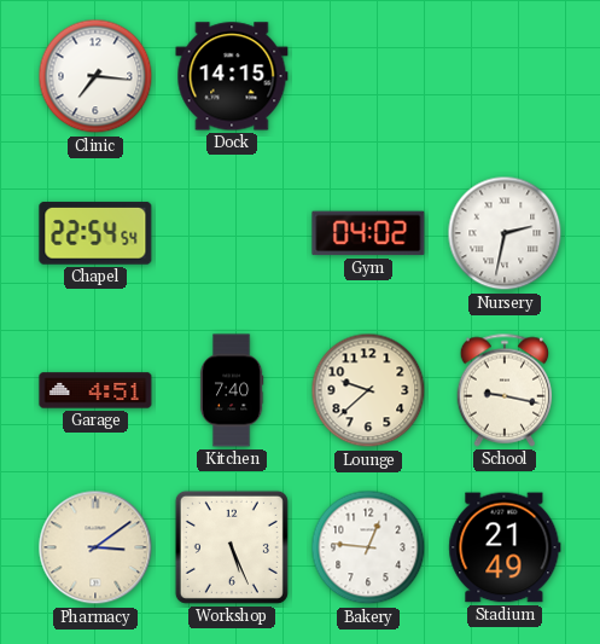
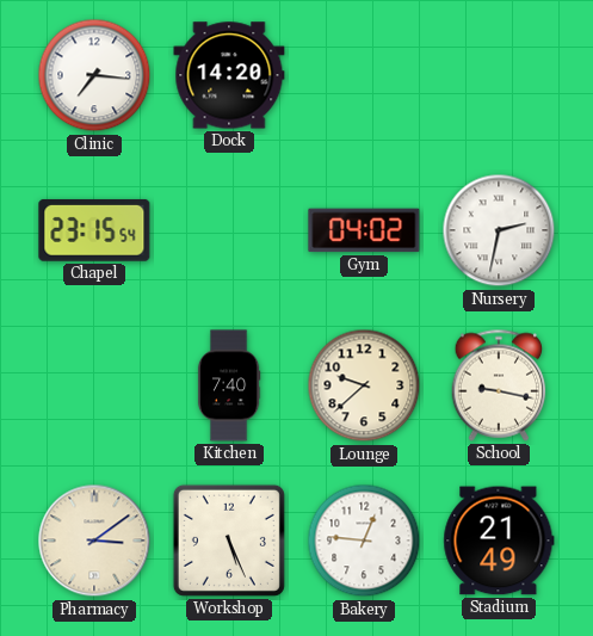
Dock: 14:15 -> 14:20 (229, 75)
Chapel: 22:54 -> 23:15 (94, 230)
Garage: 4:51 -> none (95, 390)
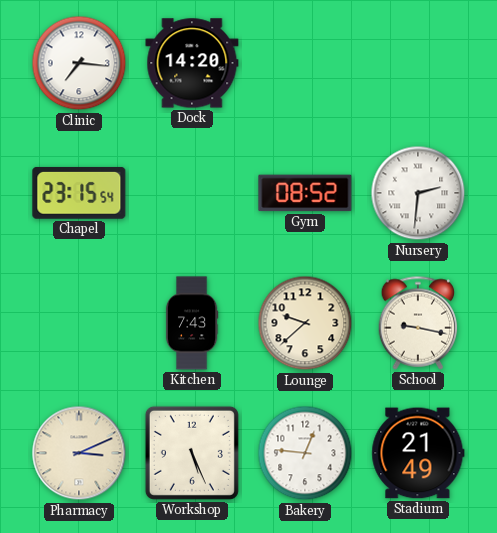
Gym: 04:02 -> 08:52 (305, 193)
Nursery: 2:32 -> 2:31 (418, 193)
Kitchen: 7:40 -> 7:43 (192, 323)
Pharmacy: 3:09 -> 3:11 (79, 453)
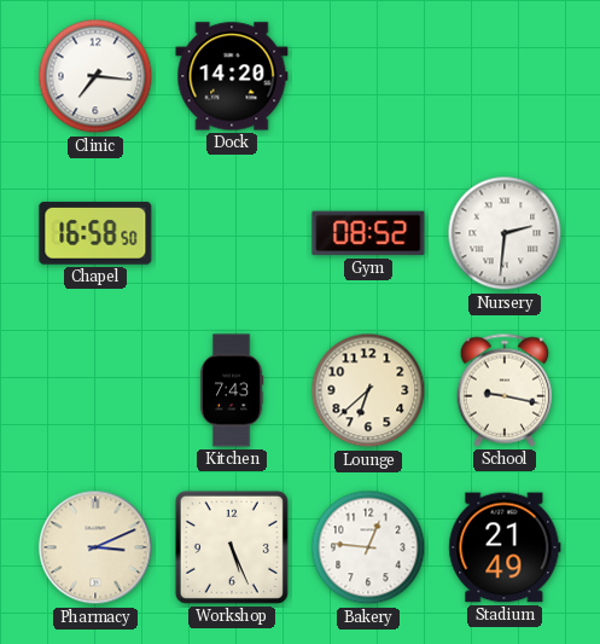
Chapel: 23:15 -> 16:58 (95, 233)
Lounge: 9:38 -> 6:38 (368, 390)
